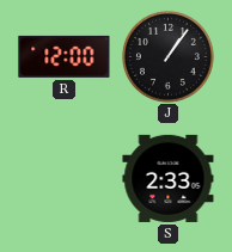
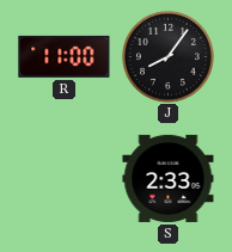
R: 12:00 -> 11:00 (65, 56)
J: 1:06 -> 8:06 (167, 56)
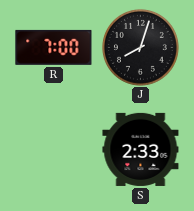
R: 11:00 -> 7:00 (54, 47)
J: 8:06 -> 8:03 (140, 47)
